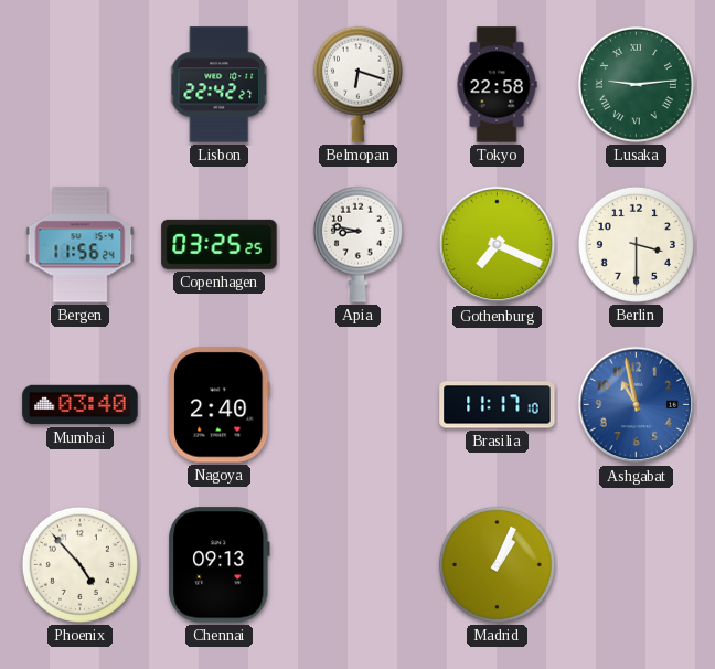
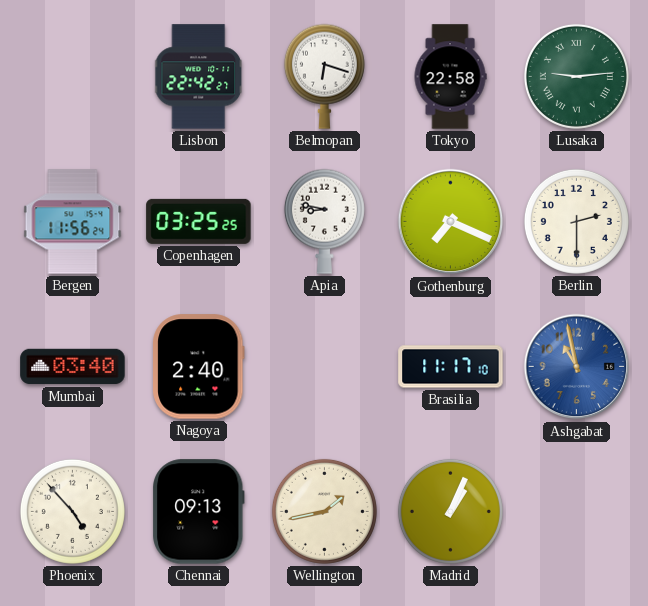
Berlin: 3:30 -> 2:30 (576, 221)
Wellington: none -> 1:43 (324, 511)
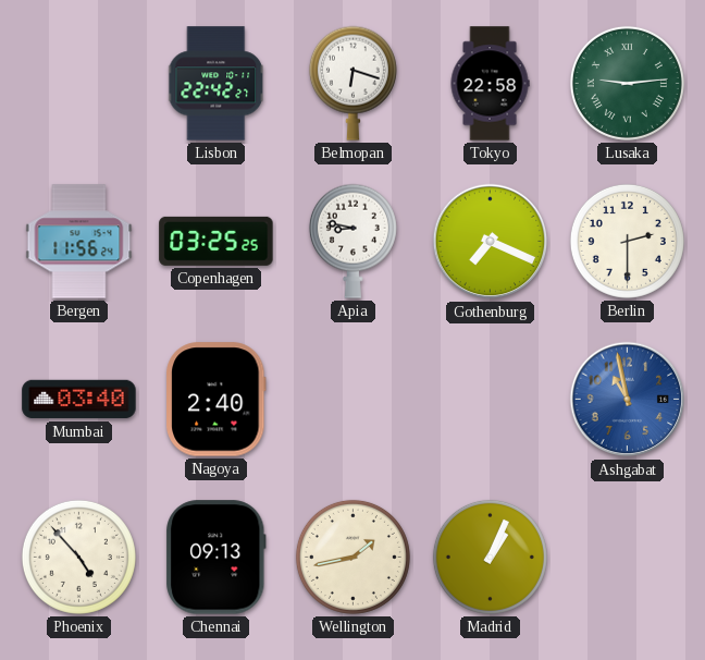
Brasilia: 11:17 -> none (451, 367)
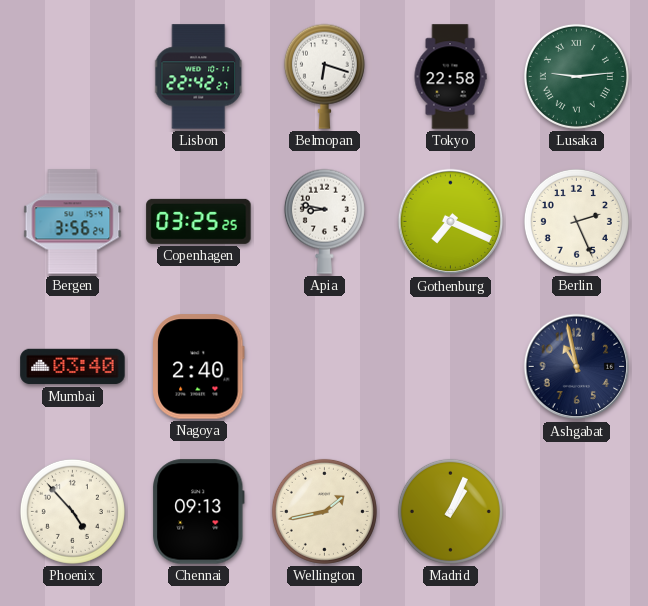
Bergen: 11:56 -> 3:56 (73, 222)
Berlin: 2:30 -> 2:26 (576, 221)
Ashgabat dial: blue -> navy (577, 367)
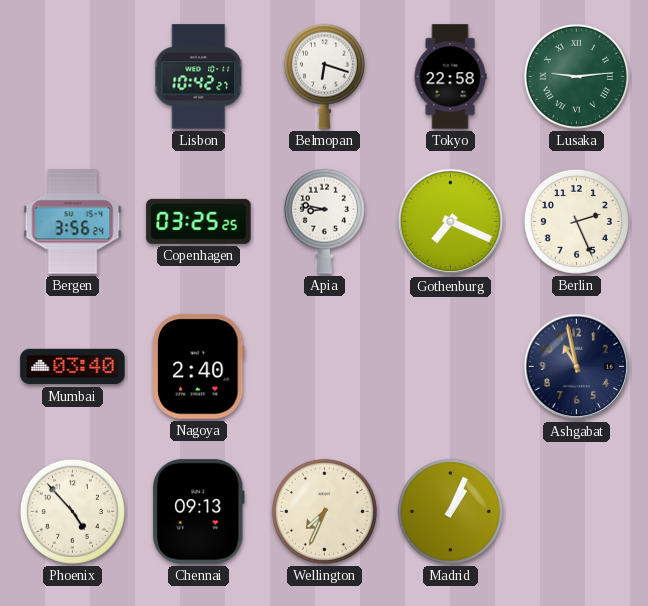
Lisbon: 22:42 -> 10:42 (199, 77)
Wellington: 1:43 -> 7:34 (324, 511)
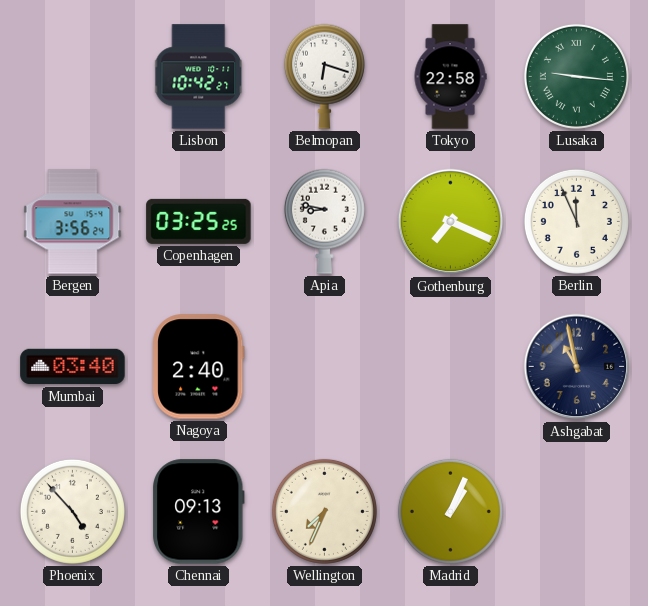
Lusaka: 9:14 -> 9:16 (576, 76)
Berlin: 2:26 -> 11:56 (576, 221)
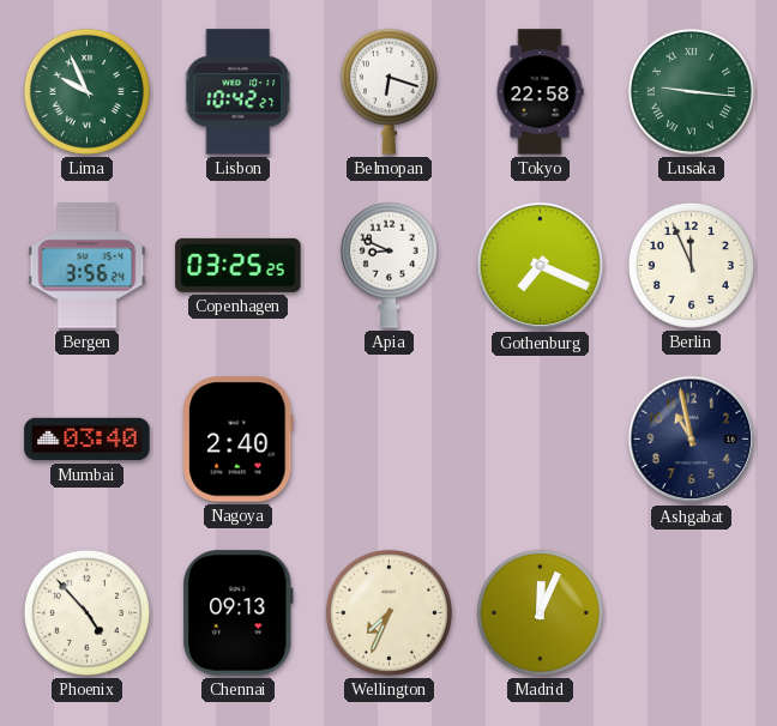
Lima: none -> 9:56 (86, 91)
Apia: 8:47 -> 8:49 (389, 265)
Madrid: 1:04 -> 12:04 (540, 612)
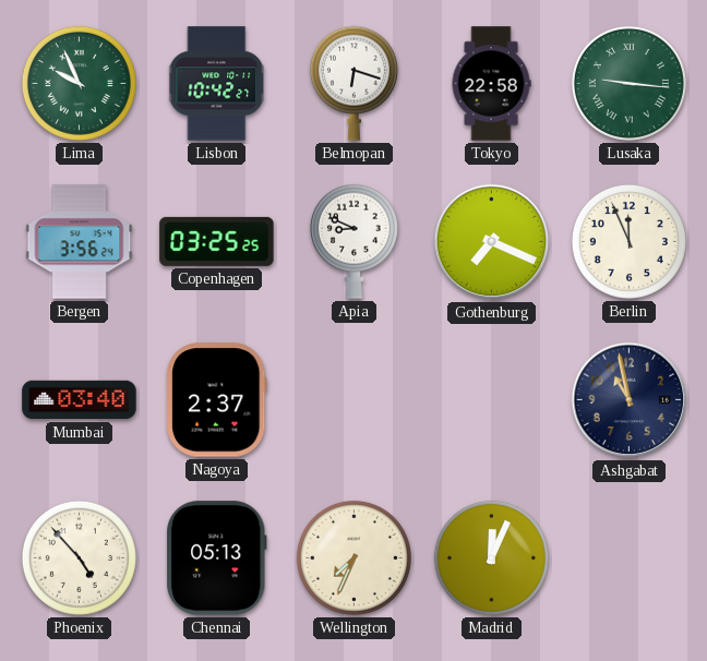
Nagoya: 2:40 -> 2:37 (217, 400)
Chennai: 09:13 -> 05:13 (217, 558)
